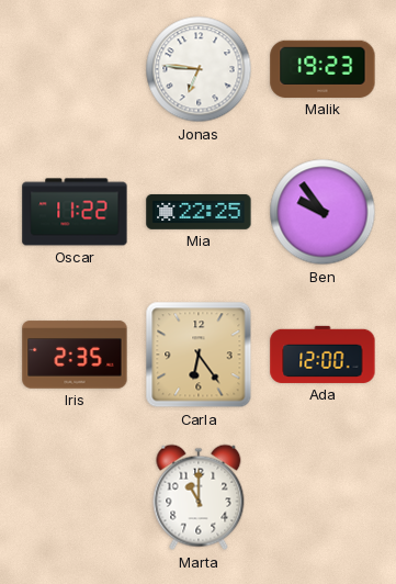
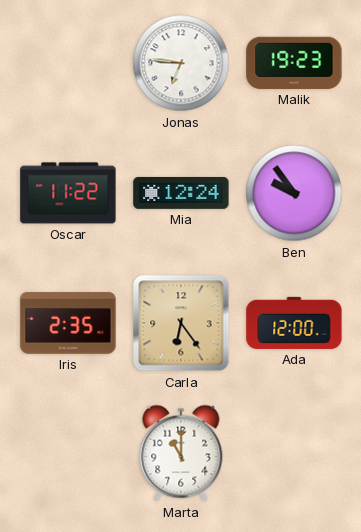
Mia: 22:25 -> 12:24 (181, 193)
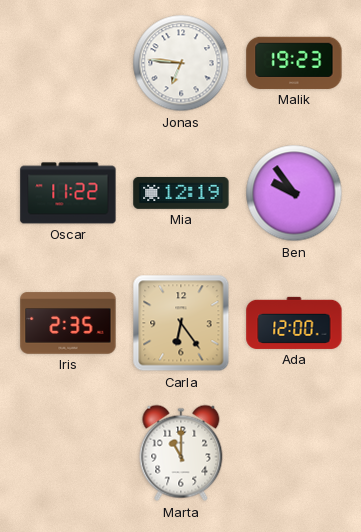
Mia: 12:24 -> 12:19 (181, 193)
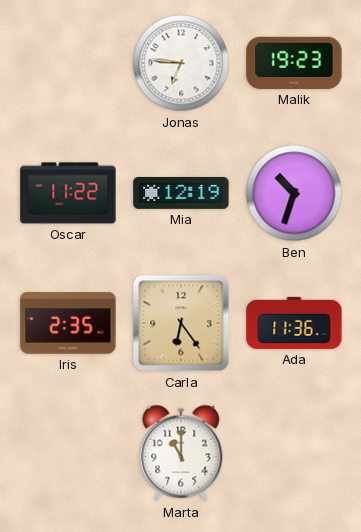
Ben: 9:54 -> 10:33 (294, 193)
Ada: 12:00 -> 11:36 (294, 323)
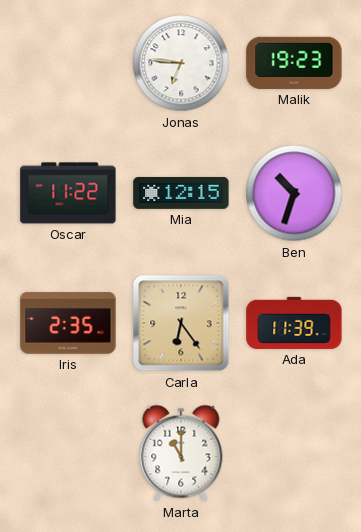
Mia: 12:19 -> 12:15 (181, 193)
Ada: 11:36 -> 11:39 (294, 323)
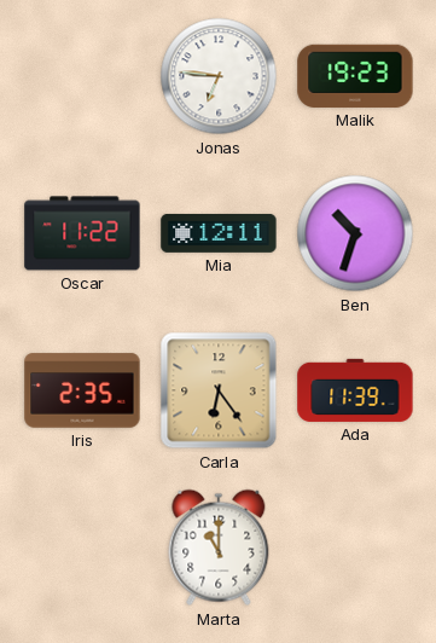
Mia: 12:15 -> 12:11 (219, 233)
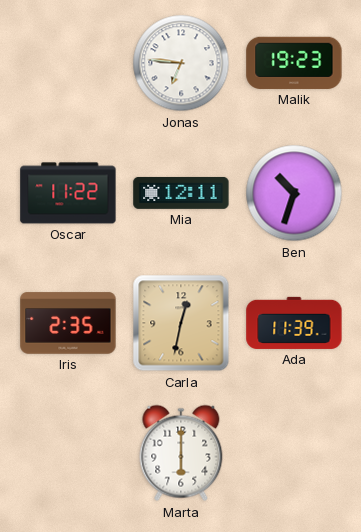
Carla: 6:24 -> 12:32 (181, 323)
Marta: 11:00 -> 6:00 (181, 453)
